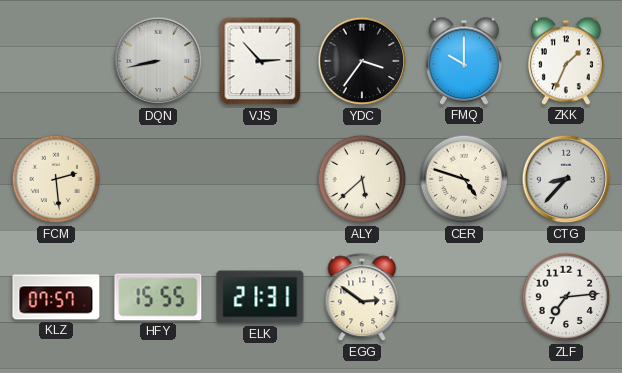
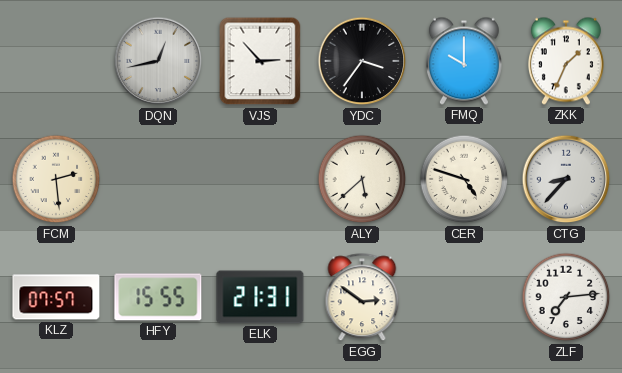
DQN: 8:43 -> 12:43 (158, 61)
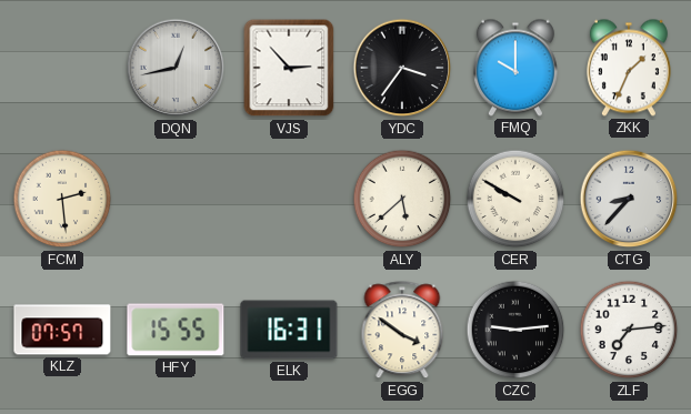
CER: 4:48 -> 9:50 (515, 199)
ELK: 21:31 -> 16:31 (289, 330)
EGG: 2:51 -> 3:51 (402, 331)
CZC: none -> 9:14 (515, 330)
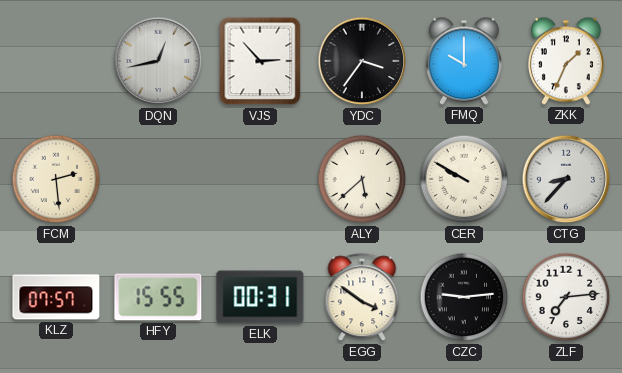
ELK: 16:31 -> 00:31 (260, 297)
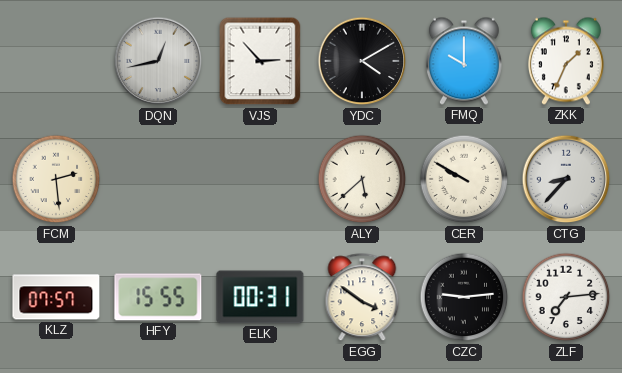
YDC: 3:36 -> 4:10 (362, 61)
